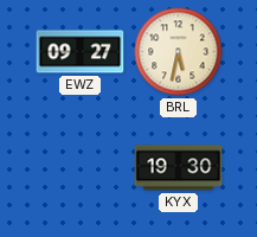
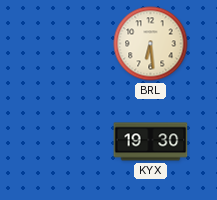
EWZ: 09:27 -> none (81, 52)
BRL: 5:32 -> 6:29 (151, 44)
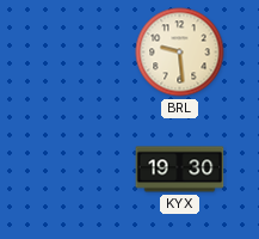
BRL: 6:29 -> 9:29 (180, 53)
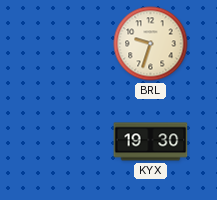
BRL: 9:29 -> 9:33 (151, 44)
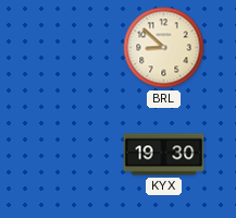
BRL: 9:33 -> 8:52 (164, 48)
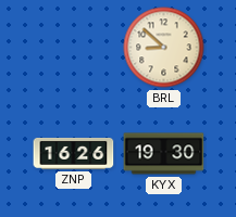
ZNP: none -> 16:26 (74, 153)
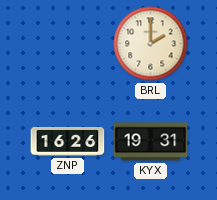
BRL: 8:52 -> 2:00 (151, 44)
KYX: 19:30 -> 19:31 (151, 142)
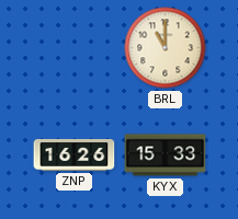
BRL: 2:00 -> 11:00 (166, 48)
KYX: 19:31 -> 15:33 (166, 155)
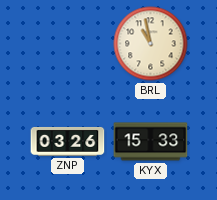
BRL: 11:00 -> 10:58 (151, 44)
ZNP: 16:26 -> 03:26 (68, 141)
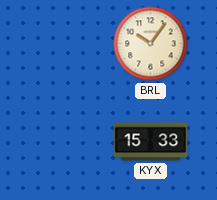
BRL: 10:58 -> 10:06 (151, 44)
ZNP: 03:26 -> none (68, 141)
